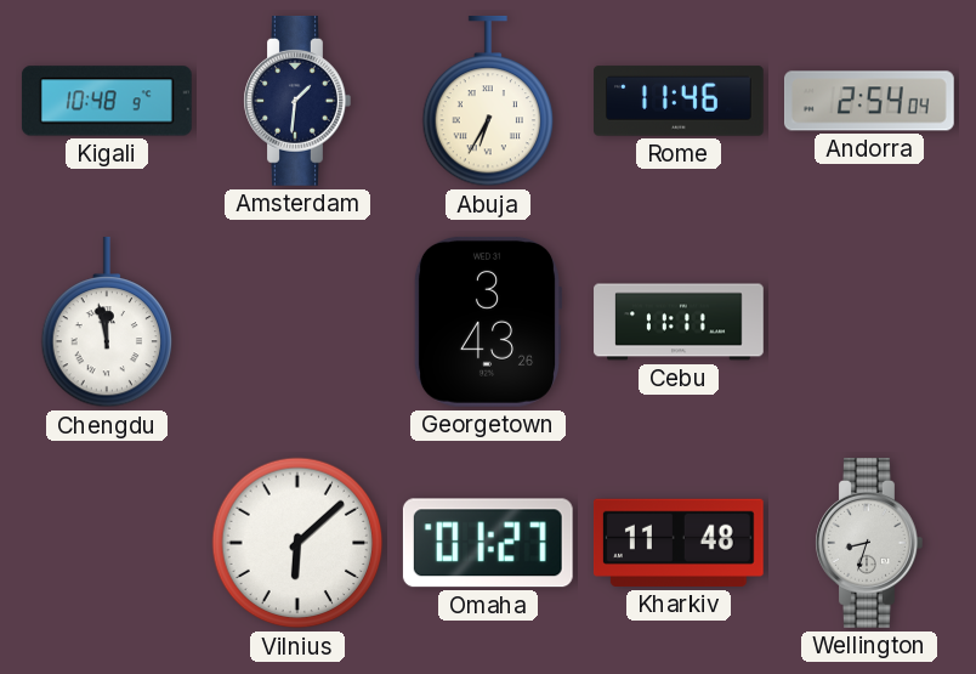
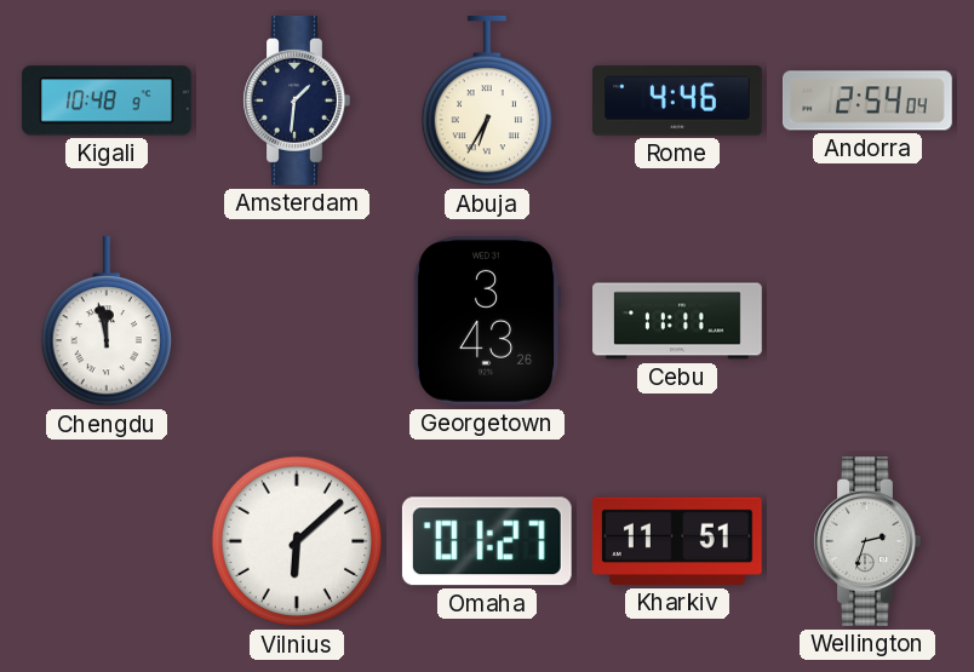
Rome: 11:46 -> 4:46 (678, 100)
Kharkiv: 11:48 -> 11:51 (677, 541)
Wellington: 8:33 -> 2:33 (867, 542)
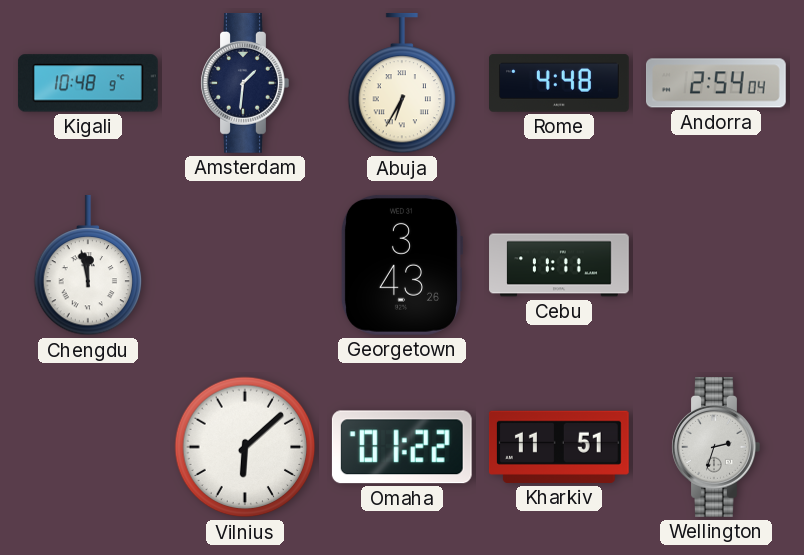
Rome: 4:46 -> 4:48 (560, 83)
Omaha: 01:27 -> 01:22 (402, 447)
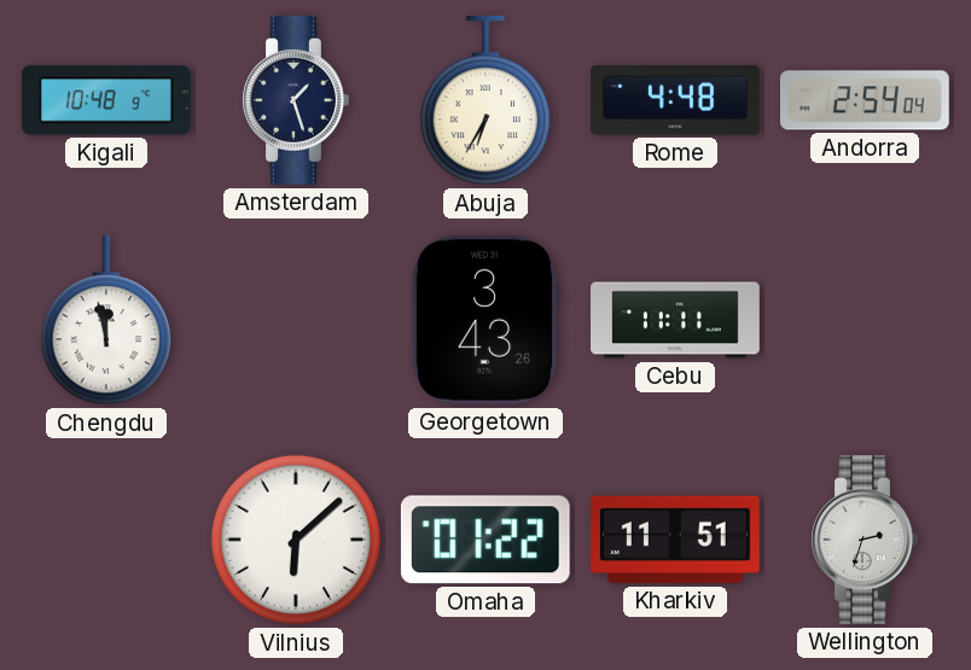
Amsterdam: 1:31 -> 1:27 (296, 101)
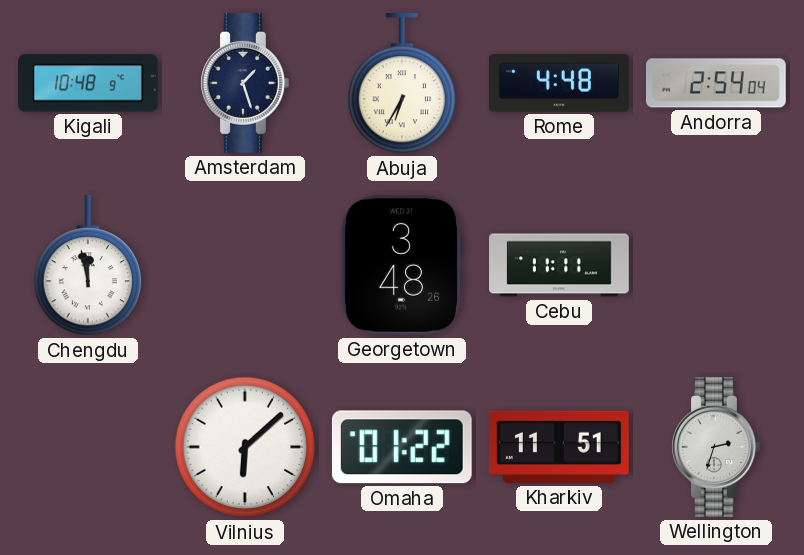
Georgetown: 3:43 -> 3:48 (401, 265)
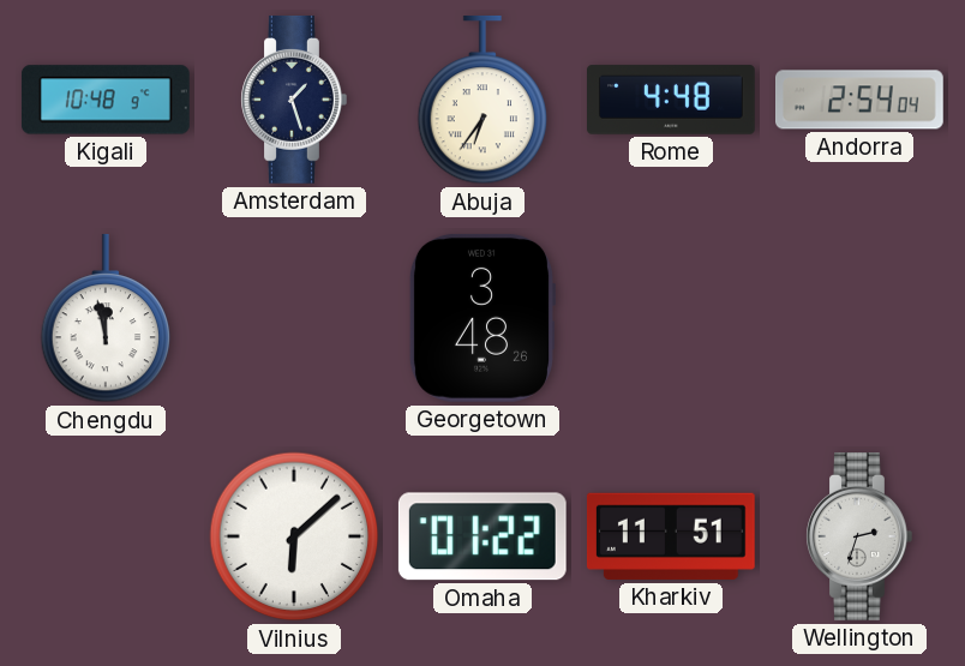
Abuja: 6:35 -> 6:36 (482, 100)
Cebu: 11:11 -> none (559, 265)
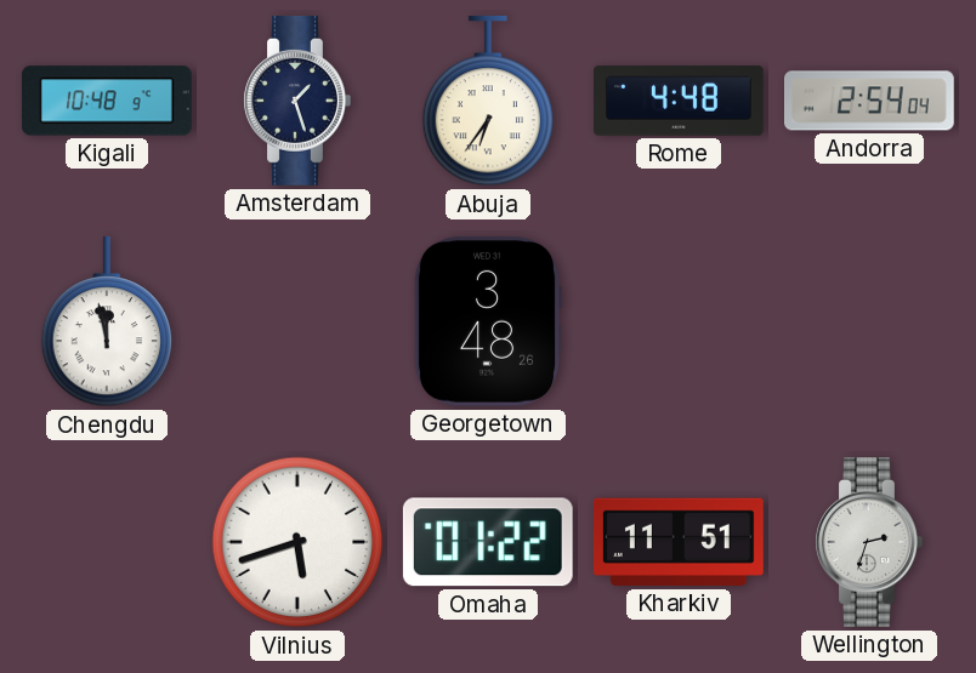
Vilnius: 6:08 -> 5:42 (297, 542)
